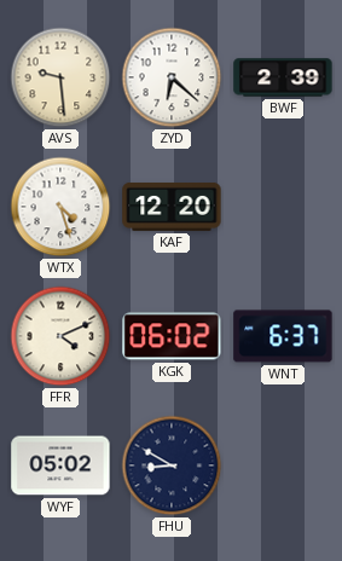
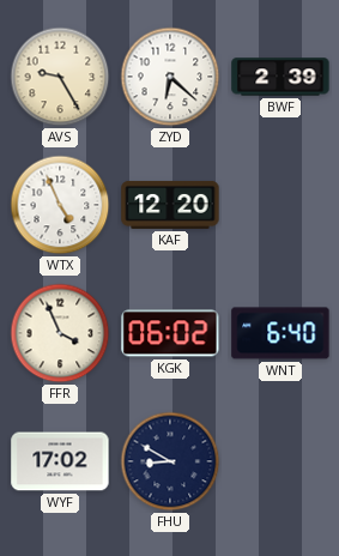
AVS: 9:29 -> 9:25 (60, 77)
WTX: 4:27 -> 4:56 (60, 205)
FFR: 4:11 -> 3:56 (60, 333)
WNT: 6:37 -> 6:40 (280, 333)
WYF: 05:02 -> 17:02 (60, 461)
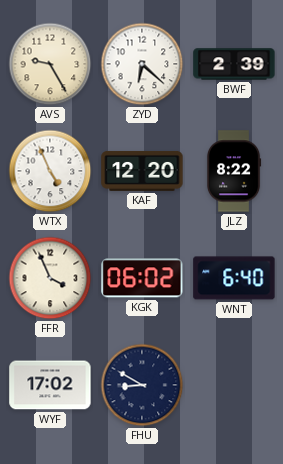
JLZ: none -> 8:22 (234, 171)
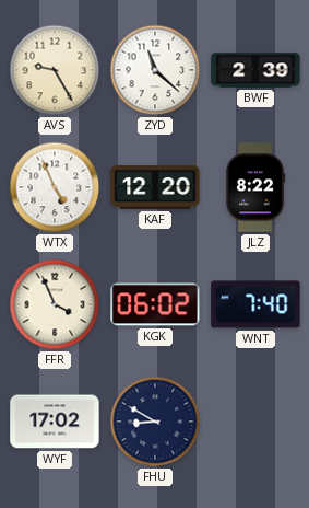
ZYD: 6:22 -> 11:22 (155, 70)
WNT: 6:40 -> 7:40 (255, 304)
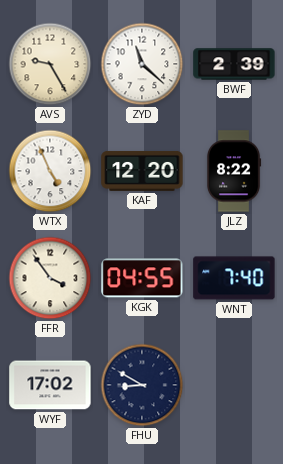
FFR: 3:56 -> 3:54 (50, 278)
KGK: 06:02 -> 04:55 (142, 278)
